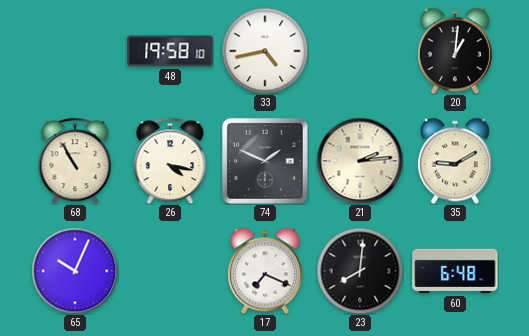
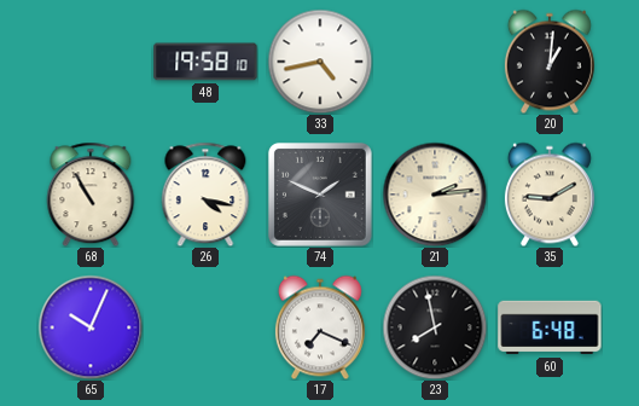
23: 8:01 -> 7:58 (435, 327)
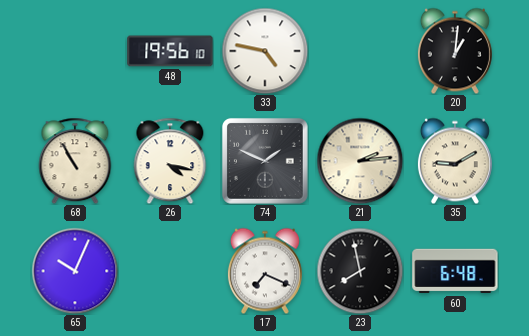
48: 19:58 -> 19:56 (170, 51)
33: 4:43 -> 4:47 (265, 51)
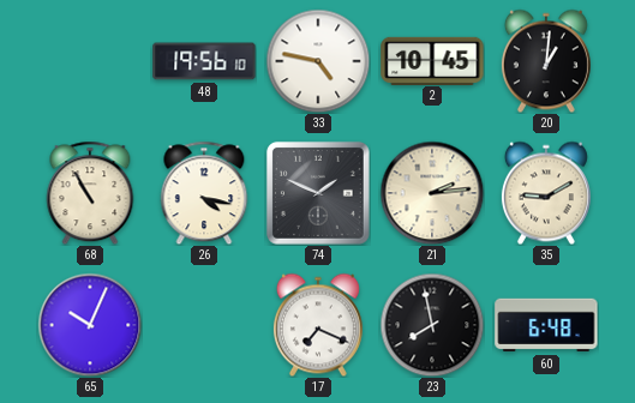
2: none -> 10:45 (432, 60)
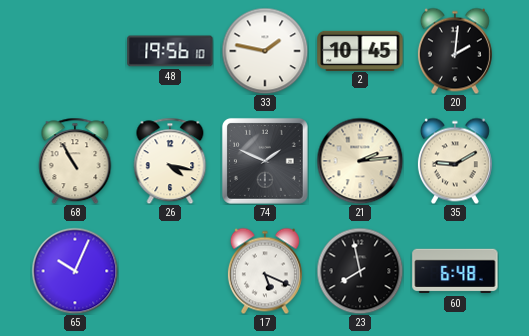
33: 4:47 -> 1:47 (265, 51)
20: 1:01 -> 2:01 (455, 51)
17: 7:19 -> 5:19 (265, 271)
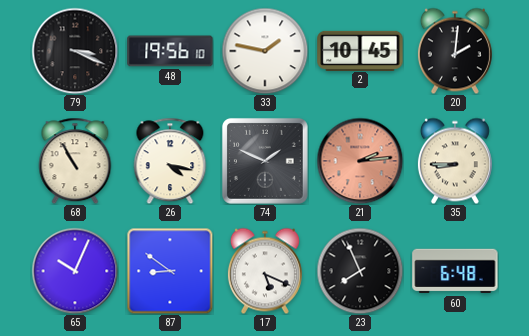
79: none -> 3:19 (75, 51)
21 dial: cream -> salmon (360, 161)
35: 9:10 -> 8:45 (455, 161)
87: none -> 8:51 (170, 271)
23: 7:58 -> 7:56 (360, 271)
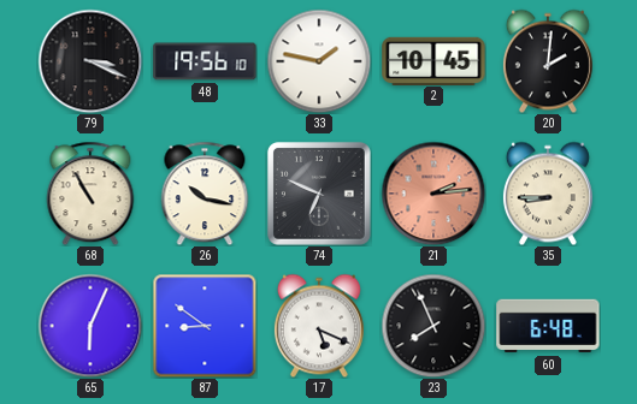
26: 4:17 -> 10:17 (205, 194)
74: 1:49 -> 6:49 (319, 194)
65: 10:04 -> 6:04 (90, 326)
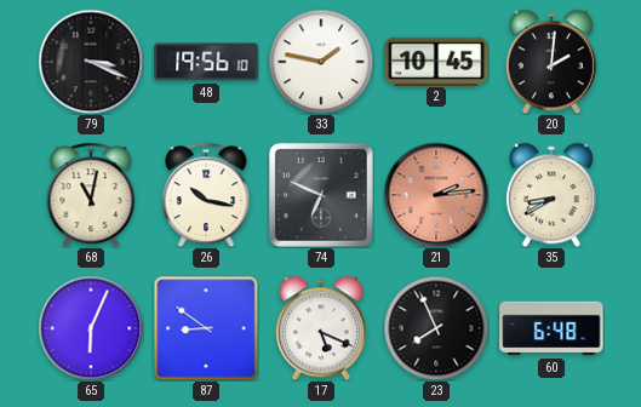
68: 10:55 -> 11:02 (91, 195)
35: 8:45 -> 8:40 (551, 195)
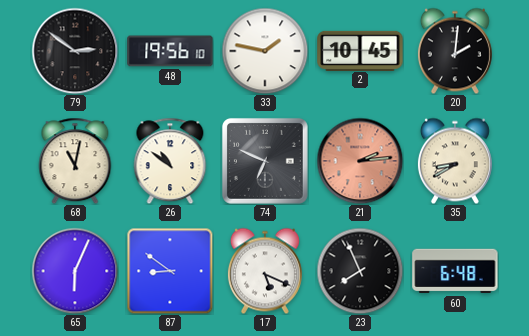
79: 3:19 -> 2:51 (75, 51)
26: 10:17 -> 10:51 (170, 161)
